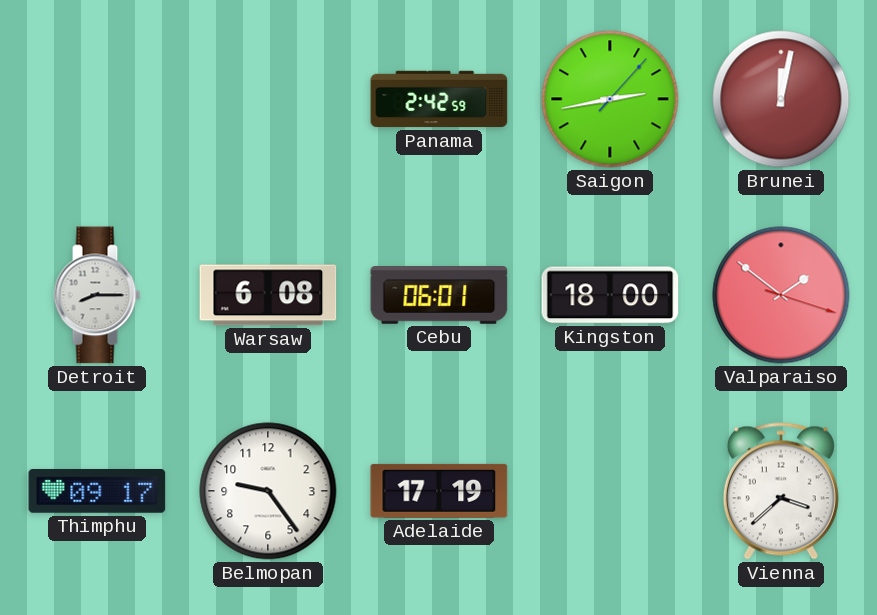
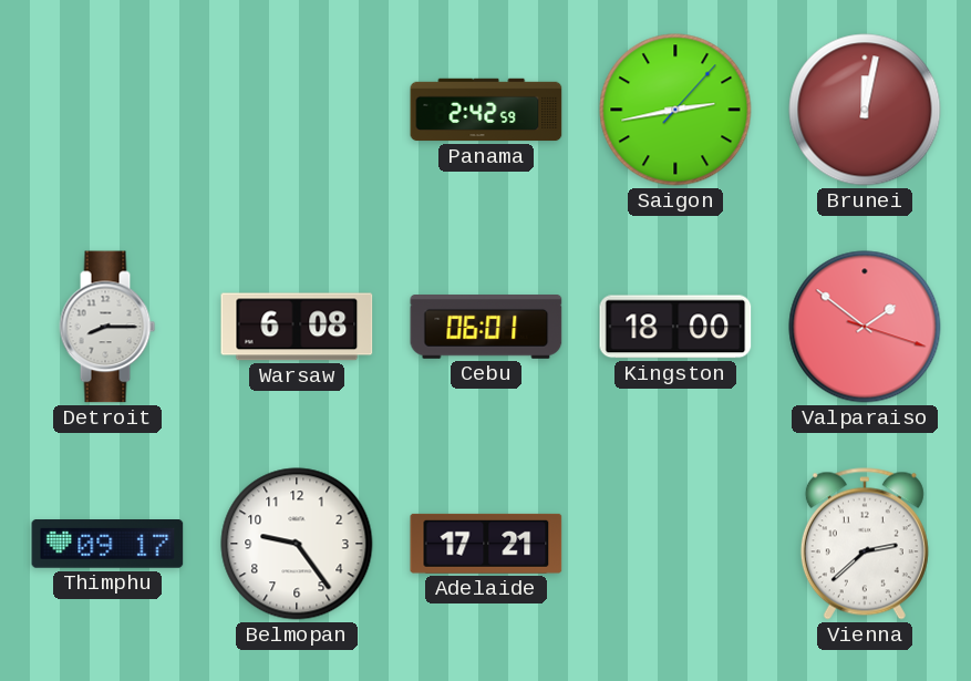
Adelaide: 17:19 -> 17:21 (486, 544)
Vienna: 3:38 -> 2:38 (865, 544)
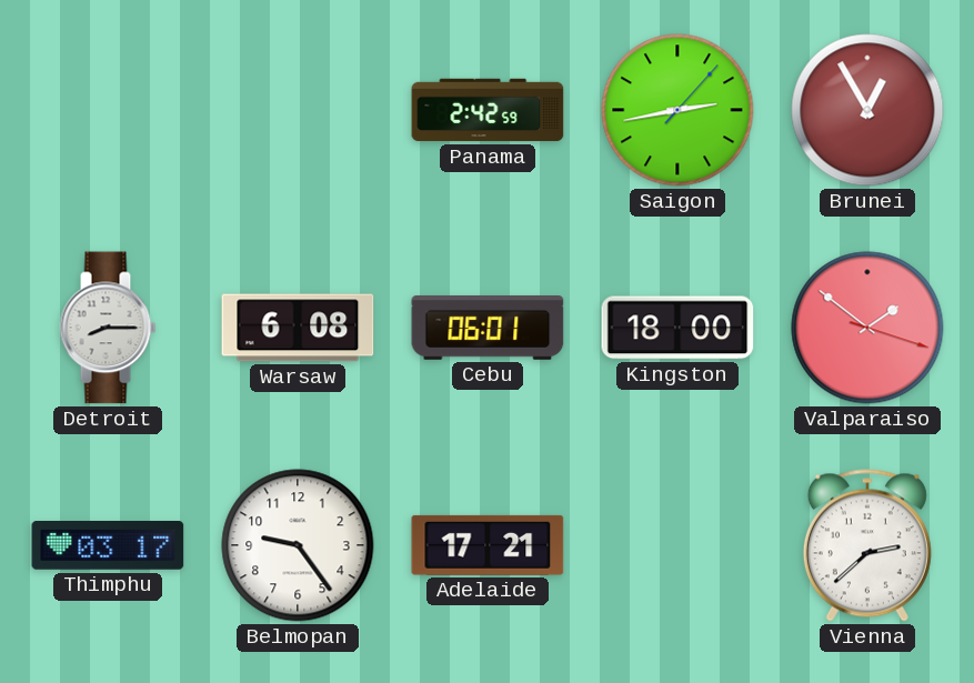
Brunei: 12:02 -> 12:55 (867, 110)
Thimphu: 09:17 -> 03:17 (108, 546)
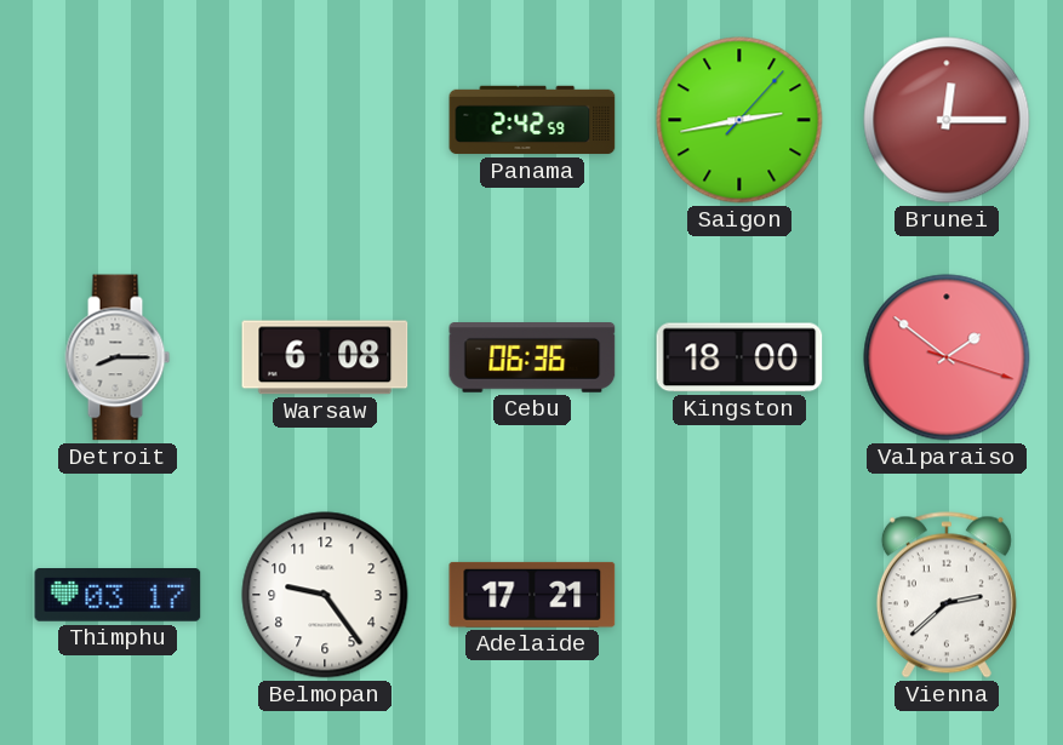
Brunei: 12:55 -> 12:15 (947, 120)
Cebu: 06:01 -> 06:36 (532, 359)
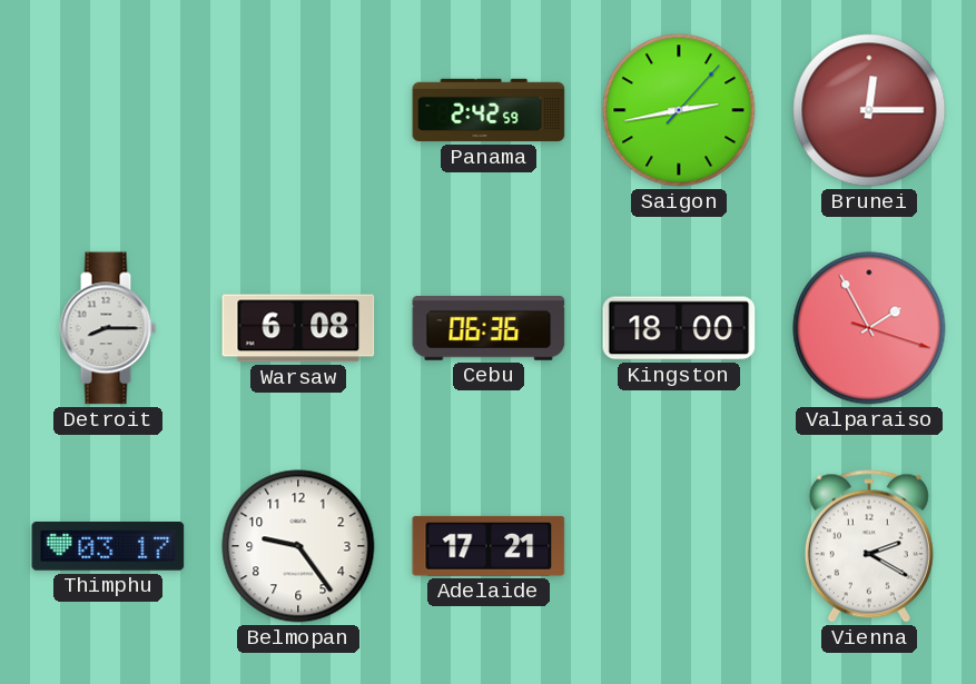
Valparaiso: 1:51 -> 1:55 (869, 328)
Vienna: 2:38 -> 2:20 (869, 546)
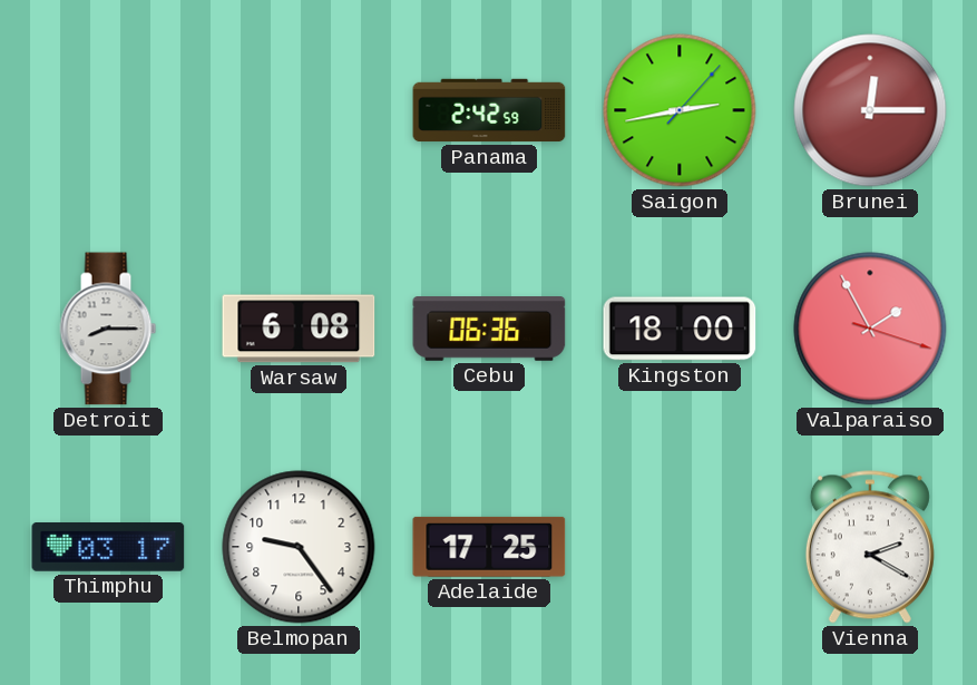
Adelaide: 17:21 -> 17:25 (489, 547)
